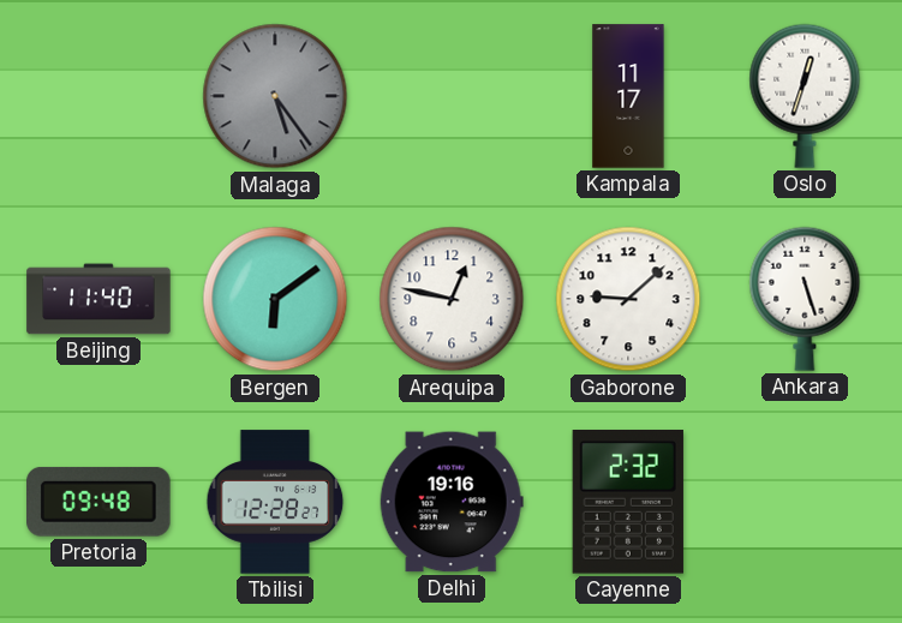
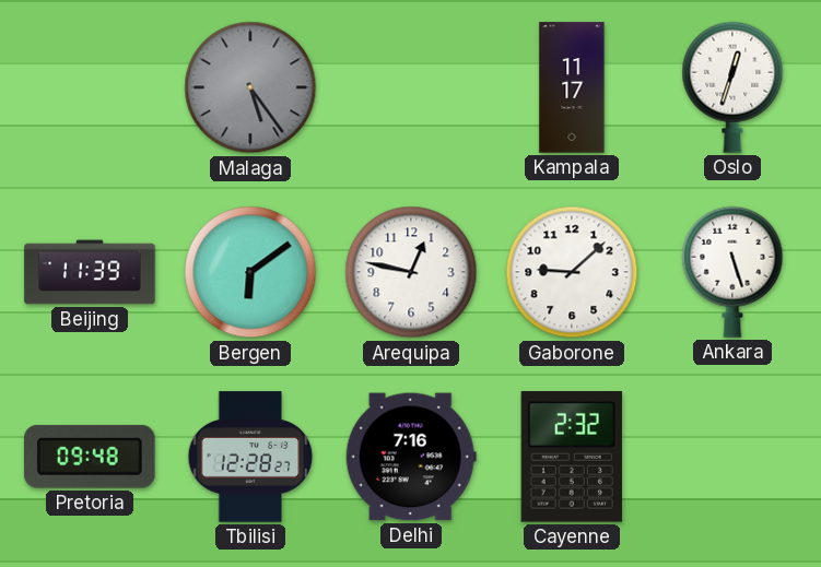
Beijing: 11:40 -> 11:39 (90, 272)
Delhi: 19:16 -> 7:16 (411, 457)
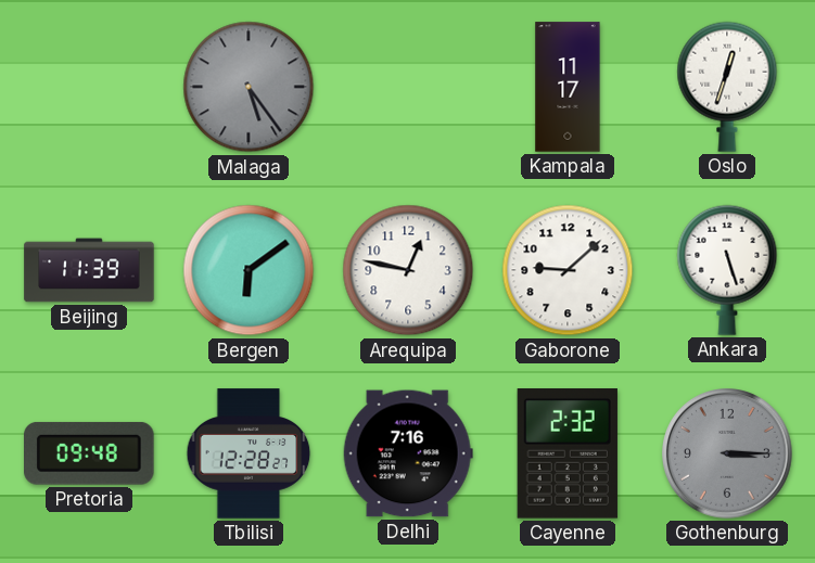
Gothenburg: none -> 3:15 (728, 455)
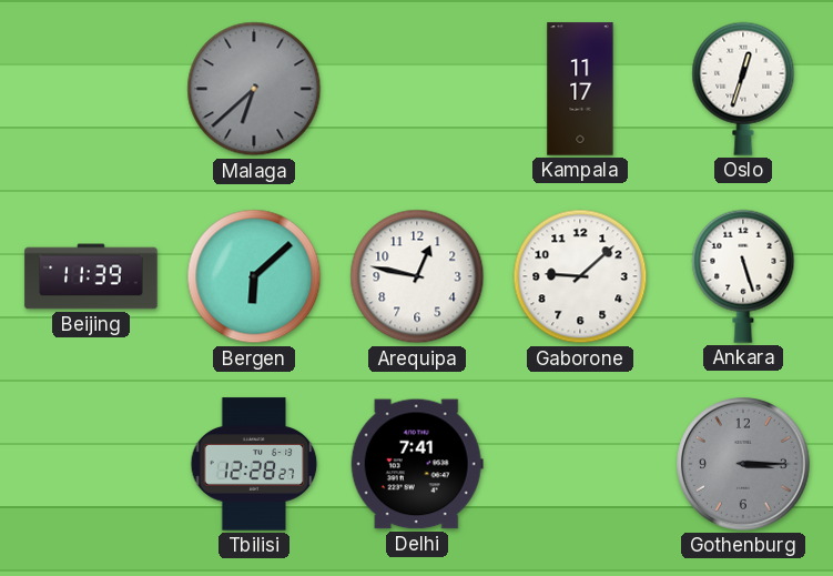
Malaga: 5:24 -> 6:38 (254, 89)
Bergen: 6:09 -> 6:08 (254, 276)
Pretoria: 09:48 -> none (90, 453)
Delhi: 7:16 -> 7:41 (417, 464)
Cayenne: 2:32 -> none (568, 455)
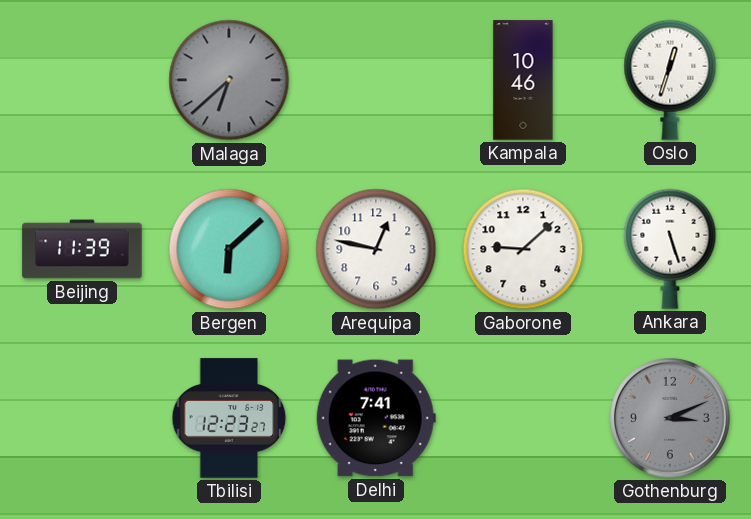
Kampala: 11:17 -> 10:46 (523, 80)
Tbilisi: 12:28 -> 12:23 (229, 418)
Gothenburg: 3:15 -> 3:11 (671, 419)
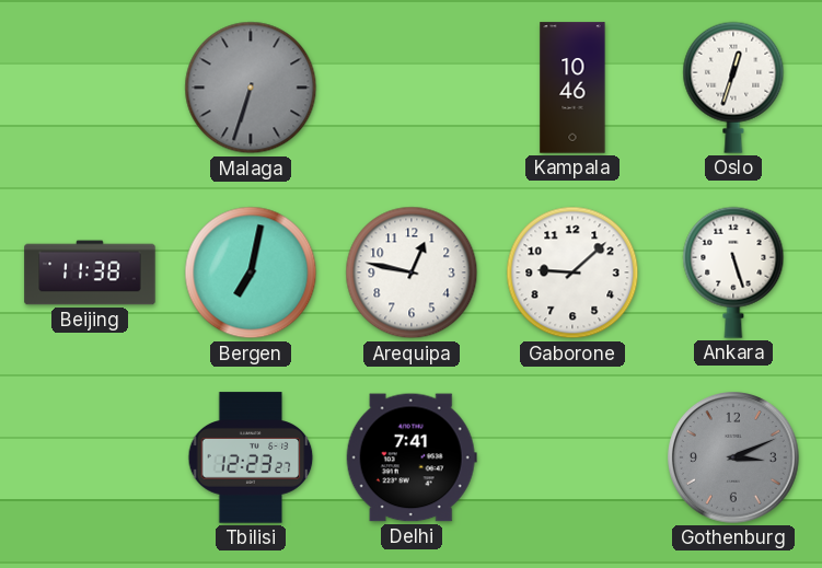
Malaga: 6:38 -> 6:33 (251, 88)
Beijing: 11:39 -> 11:38 (90, 273)
Bergen: 6:08 -> 7:02 (251, 273)
